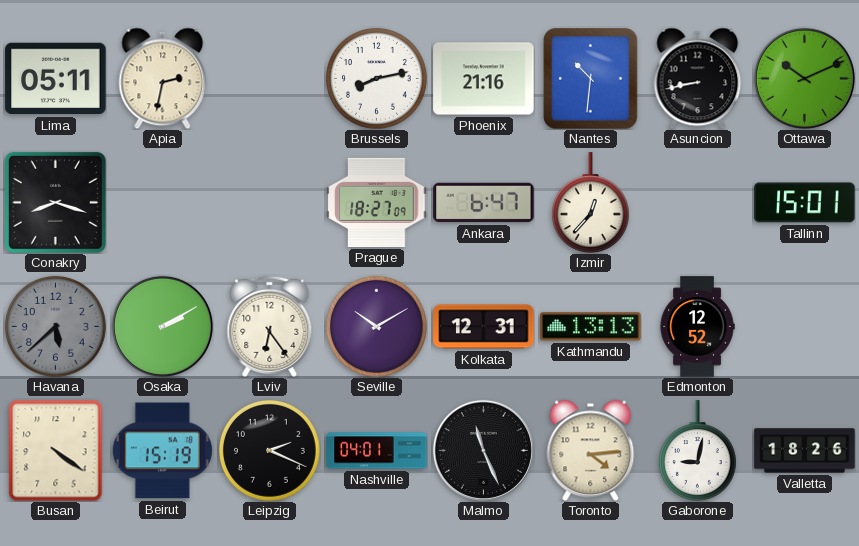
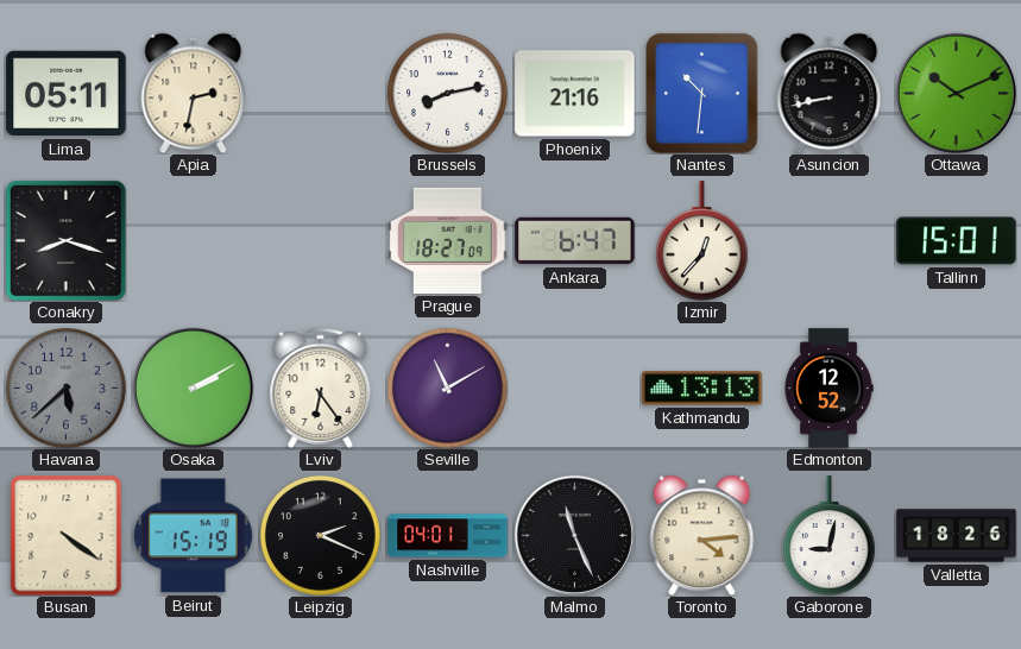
Seville: 10:10 -> 11:10 (447, 387)
Kolkata: 12:31 -> none (484, 327)
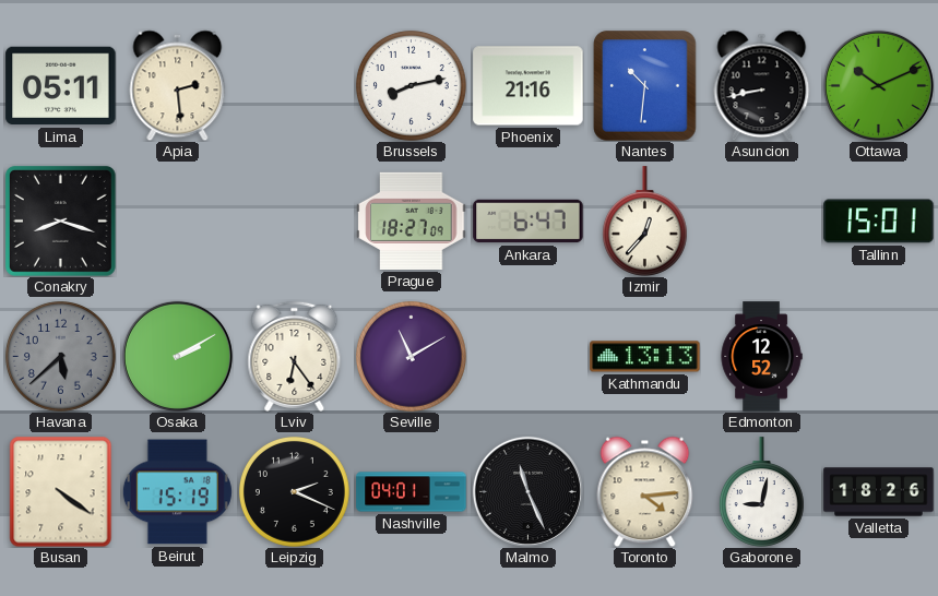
Apia: 2:32 -> 2:29 (178, 85)
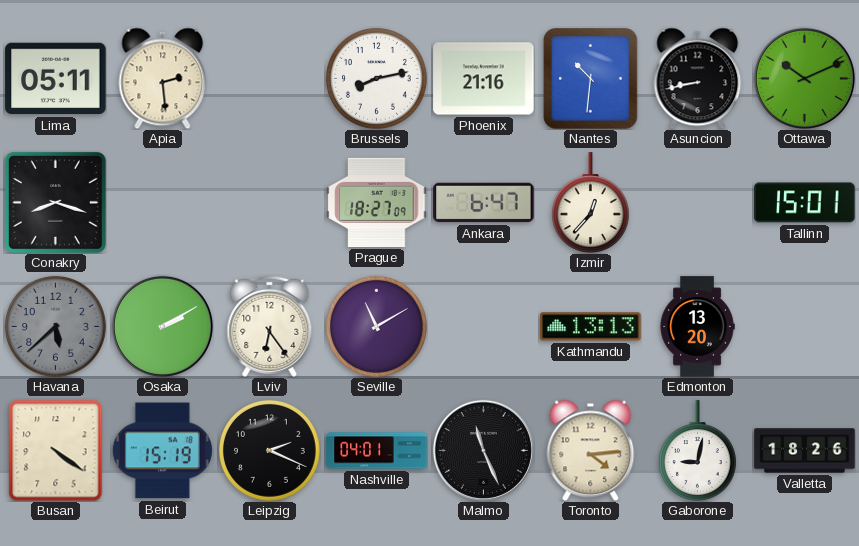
Edmonton: 12:52 -> 13:20 (697, 327)
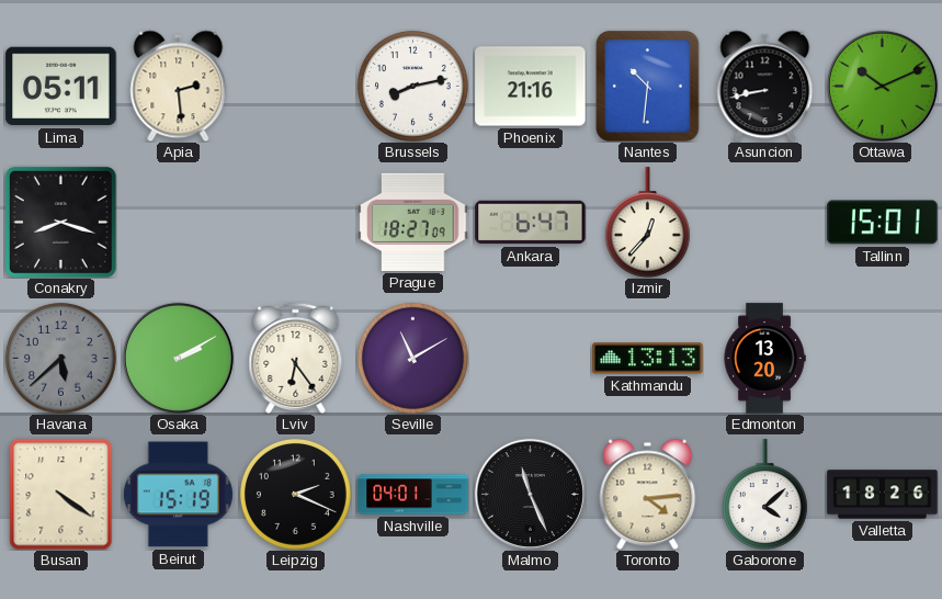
Gaborone: 9:02 -> 4:08 (764, 495)
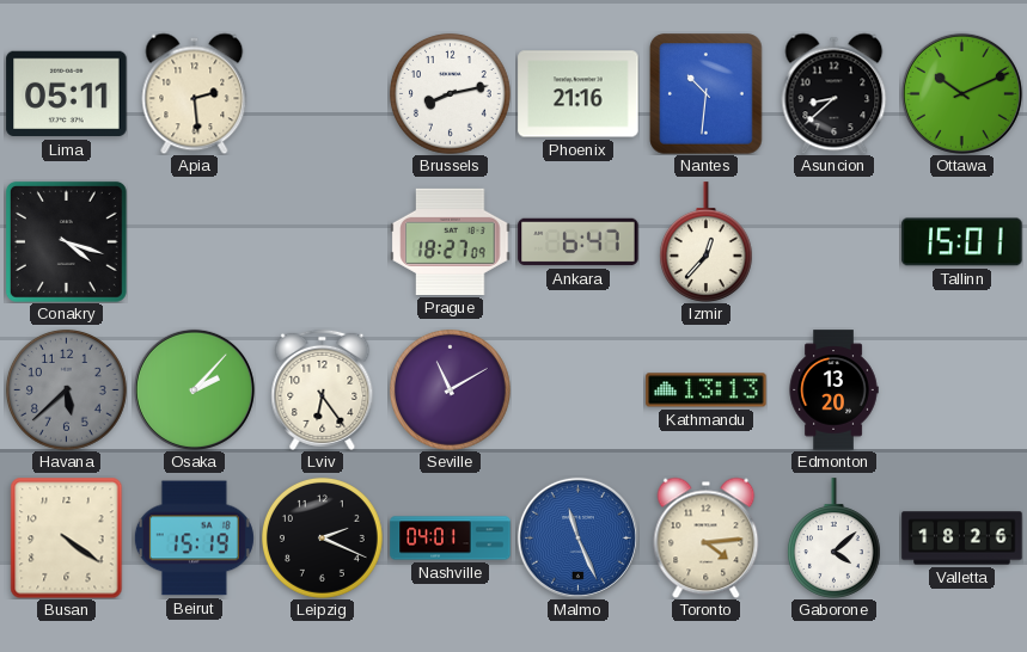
Asuncion: 8:43 -> 8:38 (835, 93)
Conakry: 8:18 -> 4:18 (66, 241)
Osaka: 2:10 -> 2:07 (194, 389)
Malmo dial: black -> blue (577, 537)
